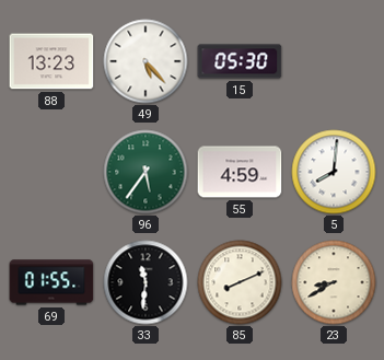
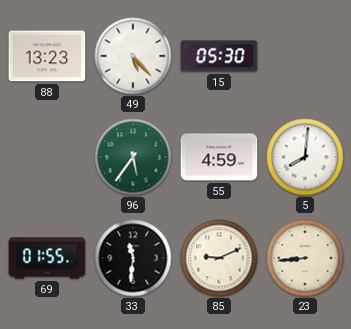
85: 8:11 -> 9:11 (219, 258)
23: 8:40 -> 8:44 (305, 258)
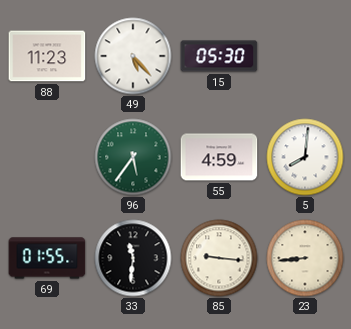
88: 13:23 -> 11:23 (47, 56)
85: 9:11 -> 9:16 (219, 258)
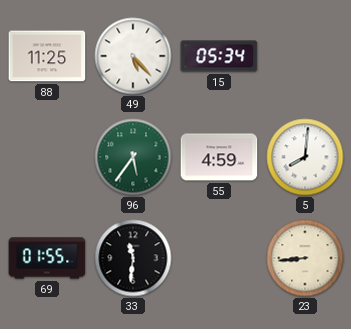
88: 11:23 -> 11:25 (47, 56)
15: 05:30 -> 05:34 (219, 56)
85: 9:16 -> none (219, 258)
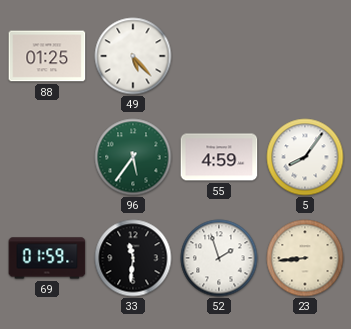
88: 11:25 -> 01:25 (47, 56)
15: 05:34 -> none (219, 56)
5: 8:01 -> 8:06 (305, 157)
69: 01:55 -> 01:59 (47, 258)
52: none -> 1:57 (219, 258)
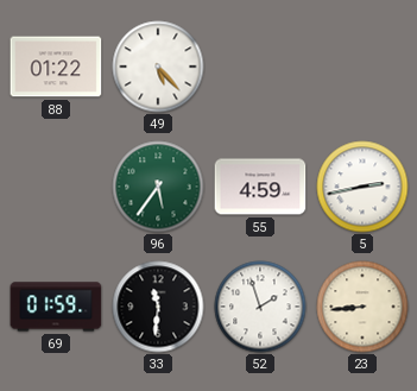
88: 01:25 -> 01:22 (56, 67)
5: 8:06 -> 2:43 (362, 187)
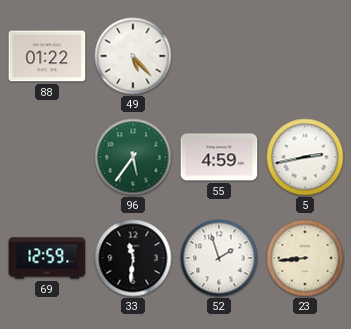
69: 01:59 -> 12:59 (47, 258)
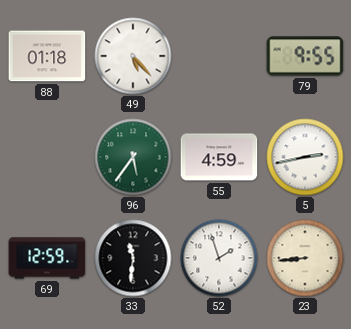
88: 01:22 -> 01:18 (47, 56)
79: none -> 9:55 (305, 56)
